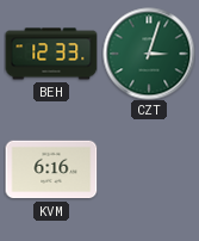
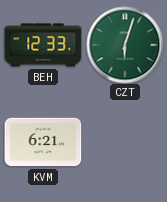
CZT: 3:03 -> 6:03 (125, 45)
KVM: 6:16 -> 6:21 (43, 142)
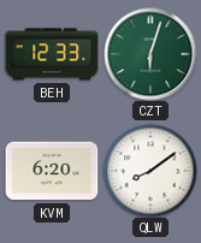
KVM: 6:21 -> 6:20 (52, 171)
QLW: none -> 8:09 (150, 171)
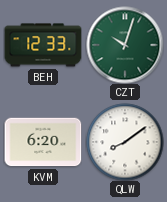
CZT: 6:03 -> 10:03 (125, 45)
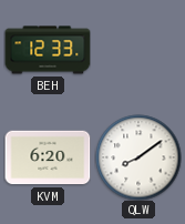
CZT: 10:03 -> none (125, 45)
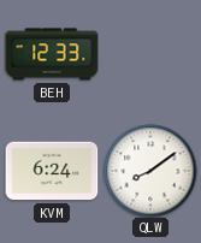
KVM: 6:20 -> 6:24 (52, 171)
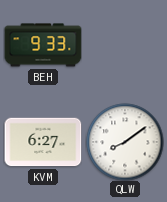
BEH: 12:33 -> 9:33 (43, 45)
KVM: 6:24 -> 6:27 (43, 142)
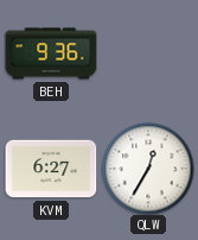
BEH: 9:33 -> 9:36 (51, 53)
QLW: 8:09 -> 12:35 (148, 169)
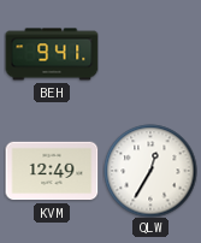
BEH: 9:36 -> 9:41 (52, 54)
KVM: 6:27 -> 12:49 (52, 171)
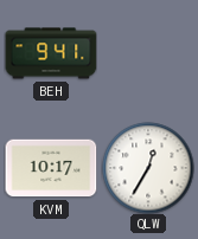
KVM: 12:49 -> 10:17 (51, 168)
